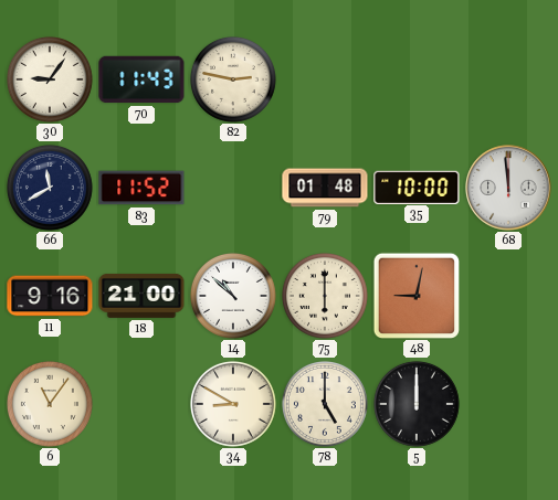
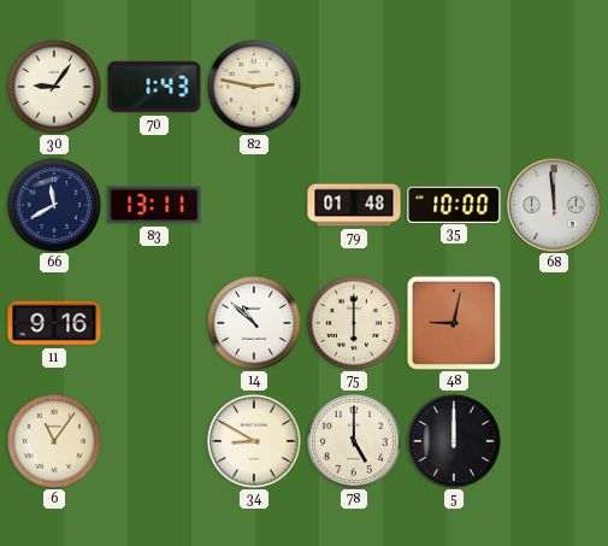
70: 11:43 -> 1:43 (154, 87)
83: 11:52 -> 13:11 (154, 205)
18: 21:00 -> none (141, 296)
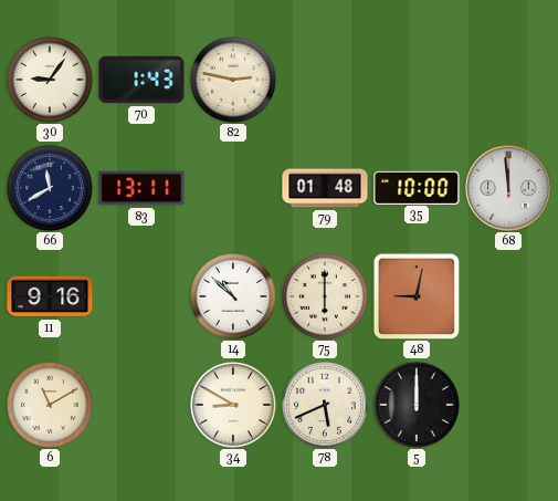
6: 11:06 -> 11:10 (50, 405)
78: 5:00 -> 5:41 (325, 405)
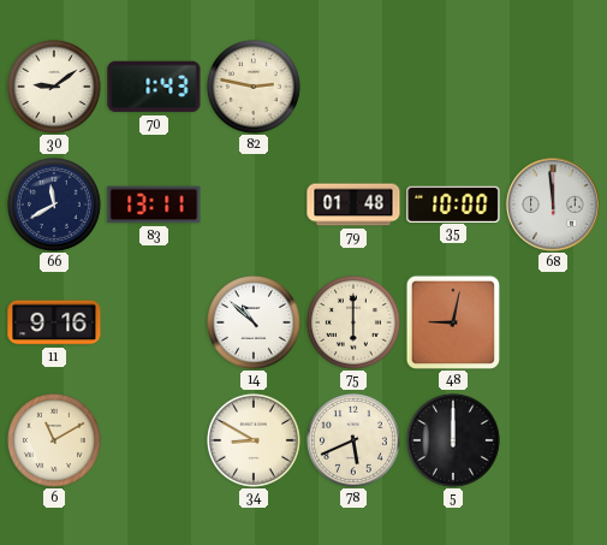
30: 9:06 -> 9:09 (54, 87)
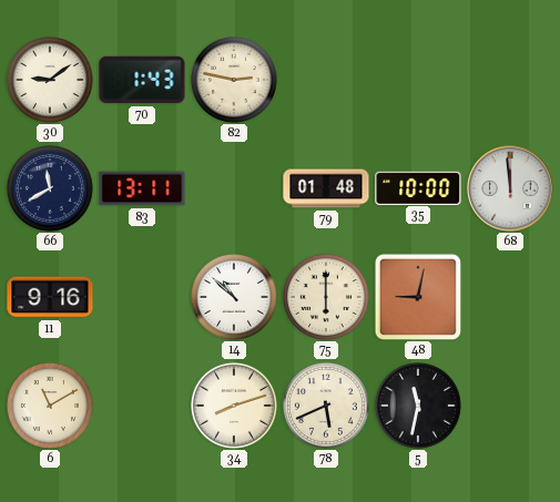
34: 8:50 -> 8:12 (234, 406)
5: 12:00 -> 11:32 (418, 406)
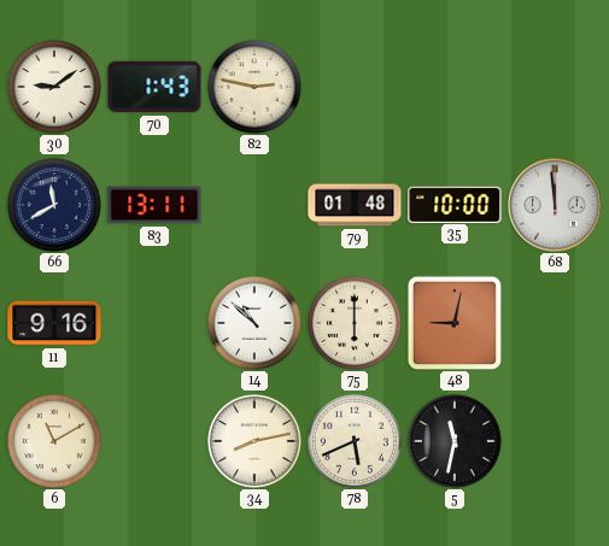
34: 8:12 -> 8:13 (254, 441)
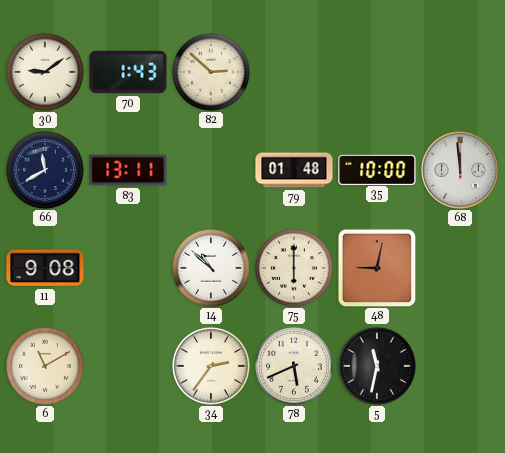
82: 2:47 -> 2:52 (211, 72)
11: 9:16 -> 9:08 (45, 268)
34: 8:13 -> 2:36 (211, 366)
